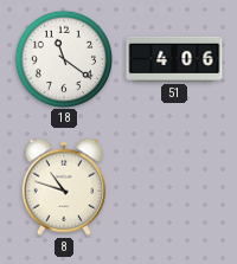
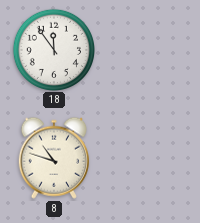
18: 11:21 -> 11:54 (53, 49)
51: 4:06 -> none (174, 59)
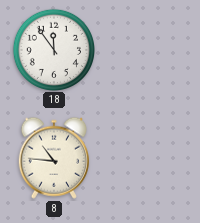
8: 10:48 -> 10:46 (54, 158)
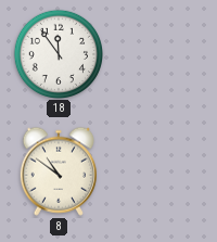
8: 10:46 -> 10:51 (59, 171)
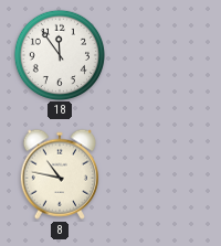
8: 10:51 -> 10:47 (60, 174)
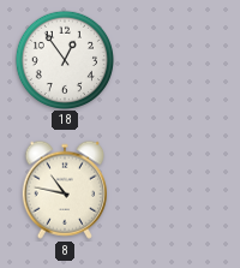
18: 11:54 -> 12:54 (64, 59)
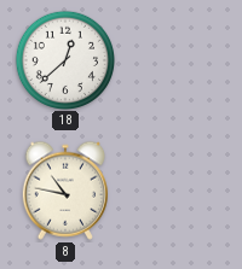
18: 12:54 -> 12:38 (64, 59)
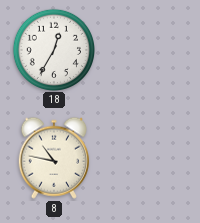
18: 12:38 -> 12:35 (53, 49)
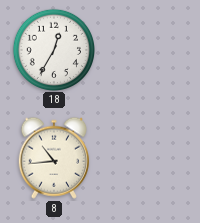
8: 10:47 -> 10:44 (54, 158)
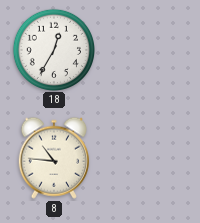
8: 10:44 -> 10:46 (54, 158)
